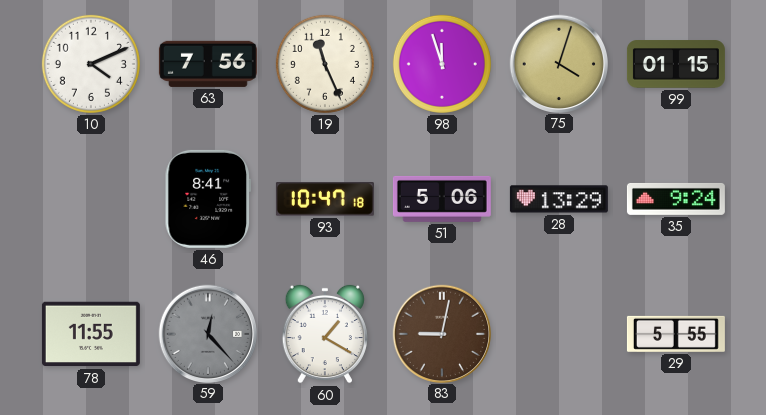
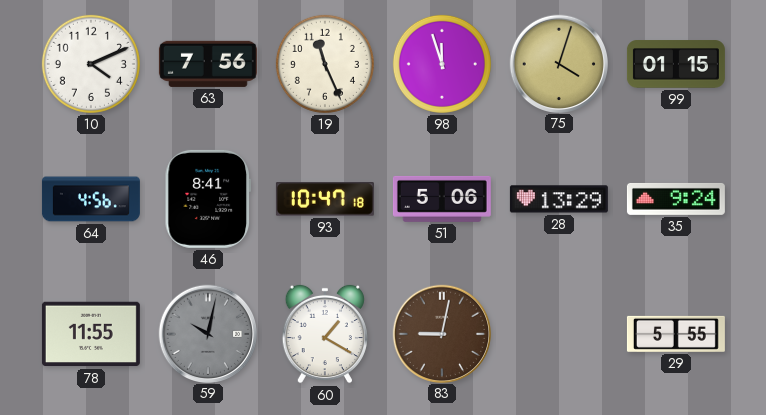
64: none -> 4:56 (91, 199)
59: 12:23 -> 10:02 (207, 333)
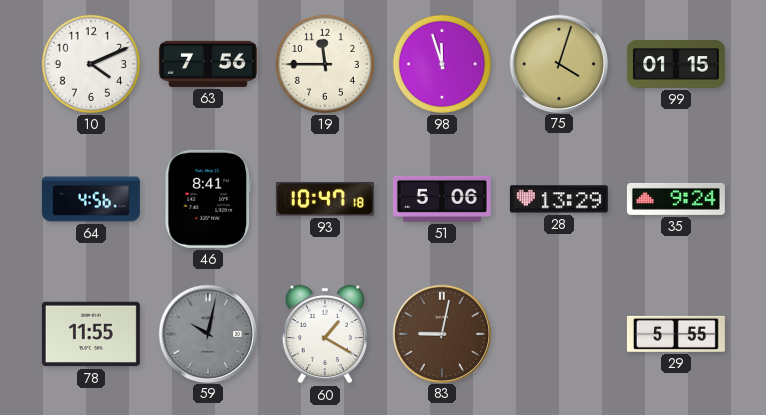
19: 11:26 -> 11:45 (325, 64)
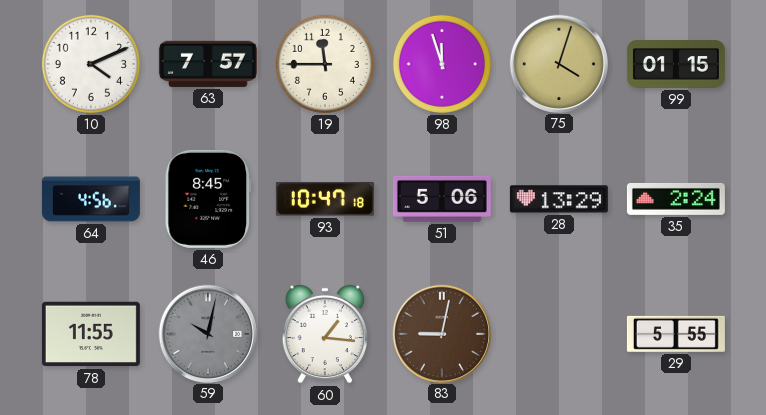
63: 7:56 -> 7:57 (208, 64)
46: 8:41 -> 8:45 (208, 199)
35: 9:24 -> 2:24 (676, 199)
60: 1:20 -> 1:16 (325, 334)
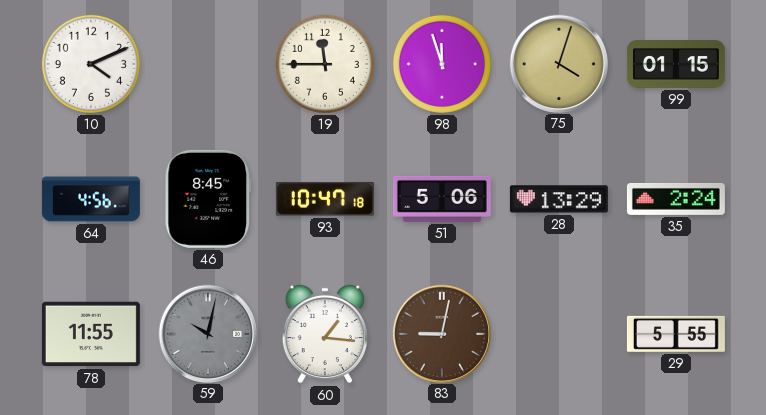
63: 7:57 -> none (208, 64)
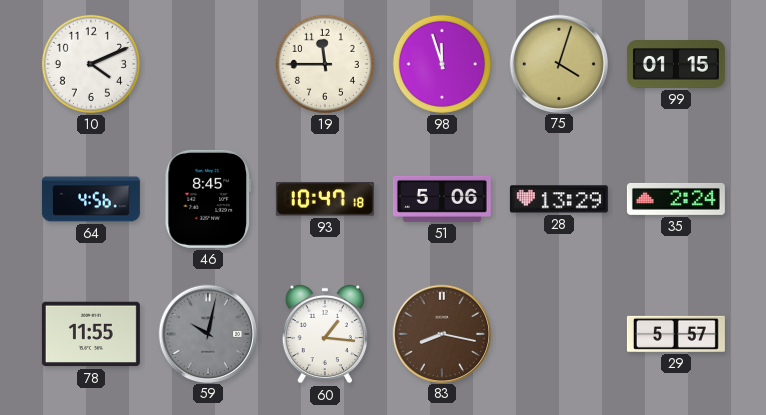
83: 9:02 -> 8:17 (441, 333)
29: 5:55 -> 5:57 (676, 334)
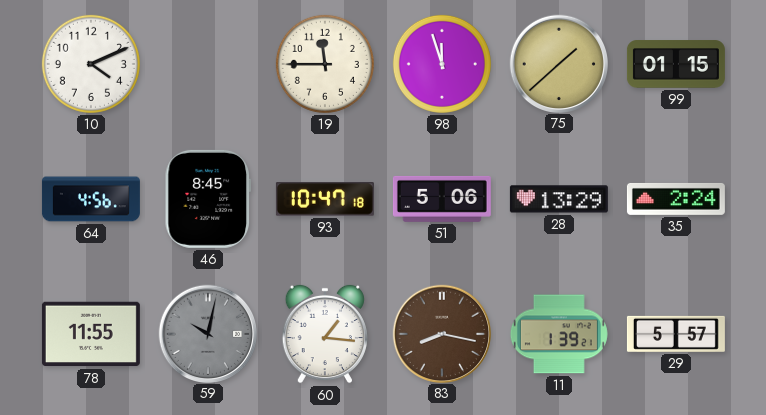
75: 4:03 -> 1:38 (558, 63)
11: none -> 1:39 (559, 334)
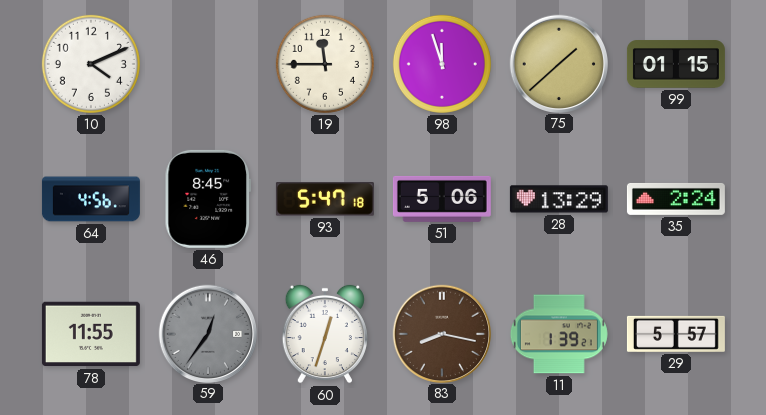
93: 10:47 -> 5:47 (325, 199)
59: 10:02 -> 12:36 (207, 333)
60: 1:16 -> 12:33 (325, 334)
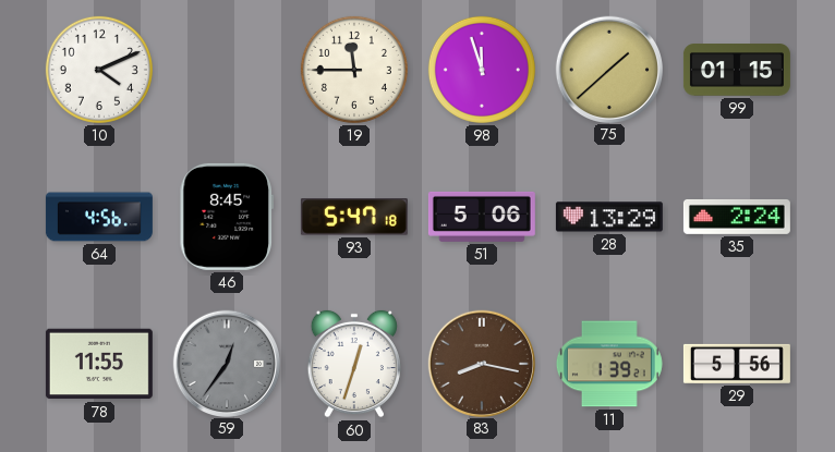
29: 5:57 -> 5:56 (737, 364)
